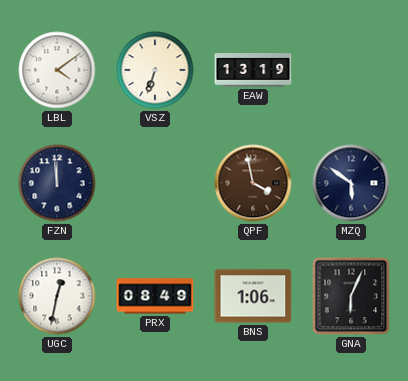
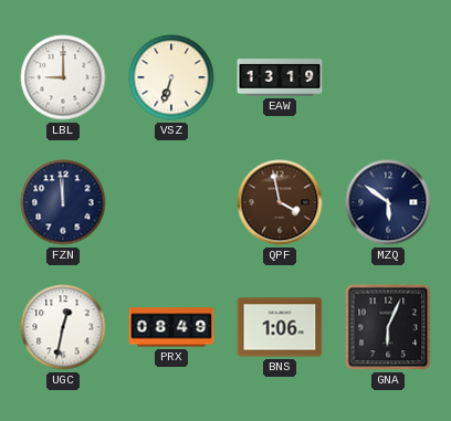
LBL: 4:09 -> 9:00 (63, 77)
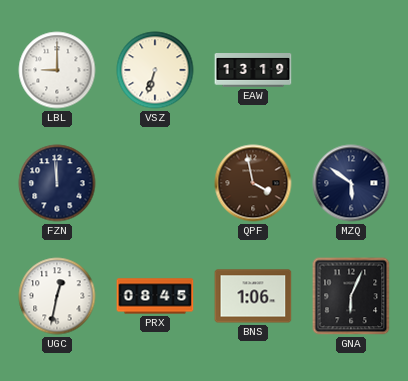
PRX: 08:49 -> 08:45 (155, 296)
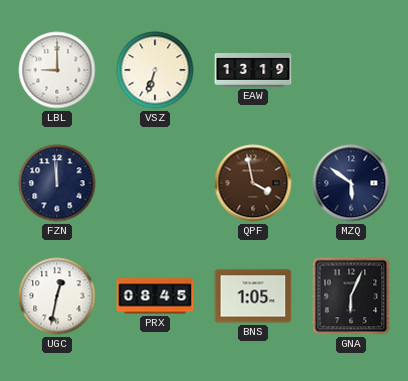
BNS: 1:06 -> 1:05 (253, 296)
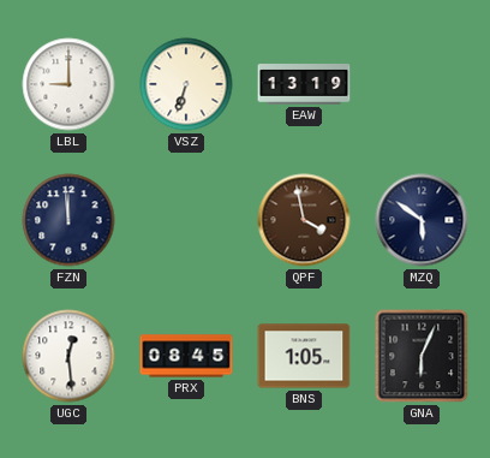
UGC: 12:32 -> 12:29 (68, 356)
